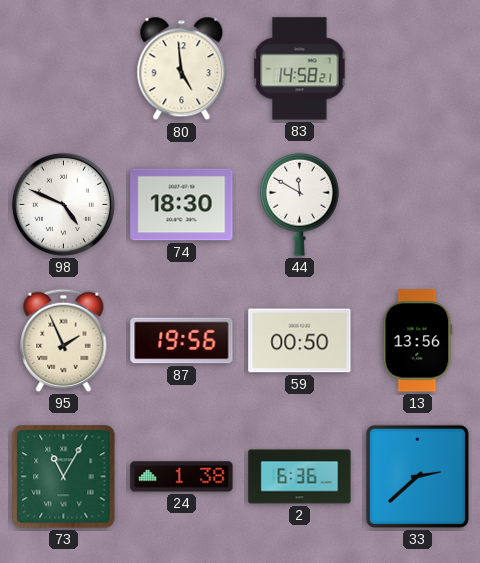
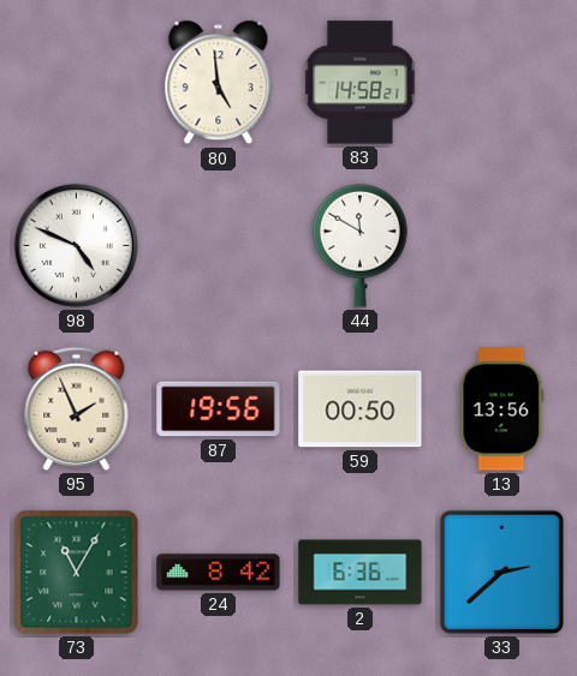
74: 18:30 -> none (182, 205)
24: 1:38 -> 8:42 (219, 573)
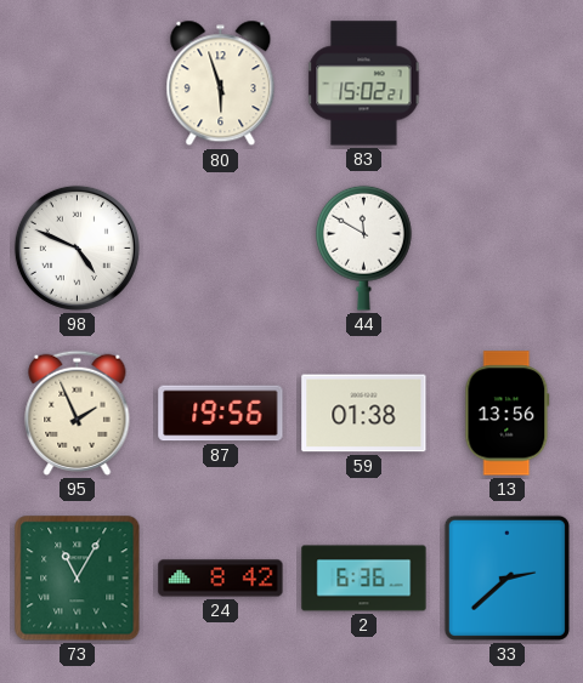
80: 4:59 -> 5:57 (221, 84)
83: 14:58 -> 15:02 (364, 84)
59: 00:50 -> 01:38 (364, 414)
